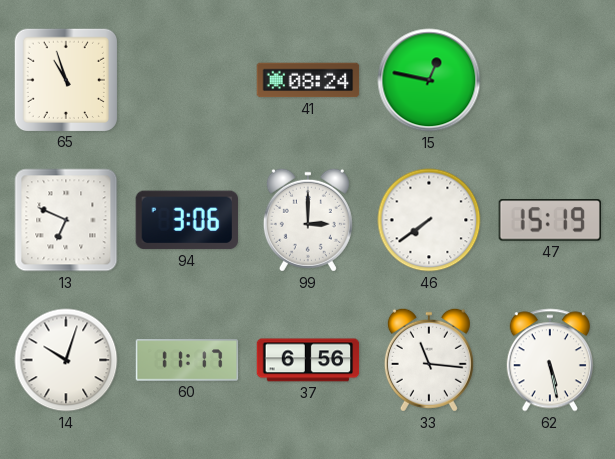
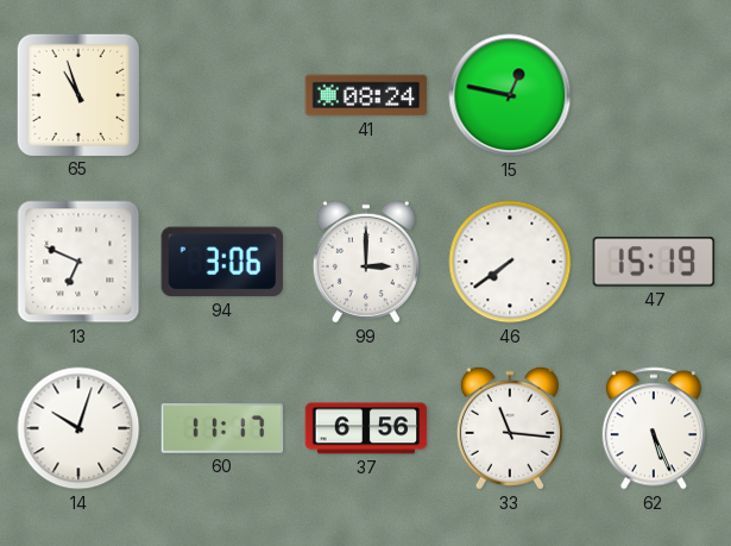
62: 5:28 -> 5:26 (654, 428)
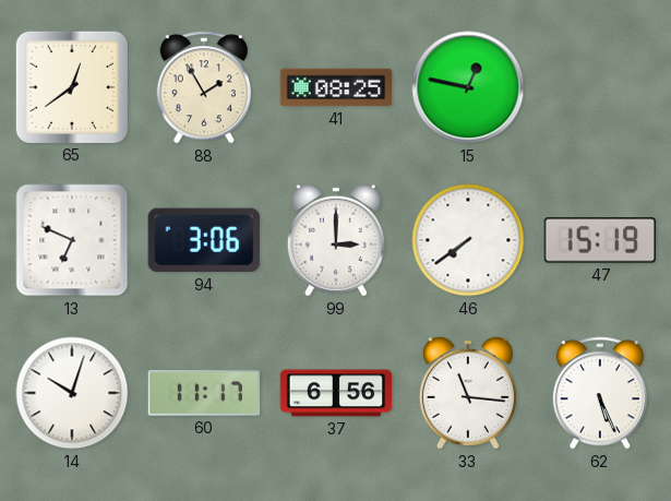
65: 10:57 -> 12:39 (71, 86)
88: none -> 1:55 (204, 87)
41: 08:24 -> 08:25 (336, 87)
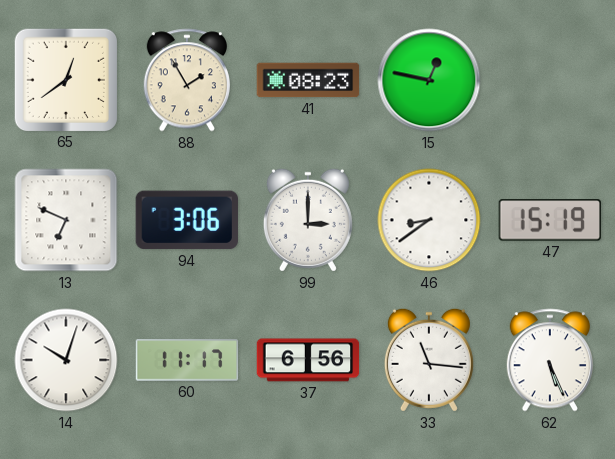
41: 08:25 -> 08:23 (308, 80)
46: 7:39 -> 8:39 (429, 220)
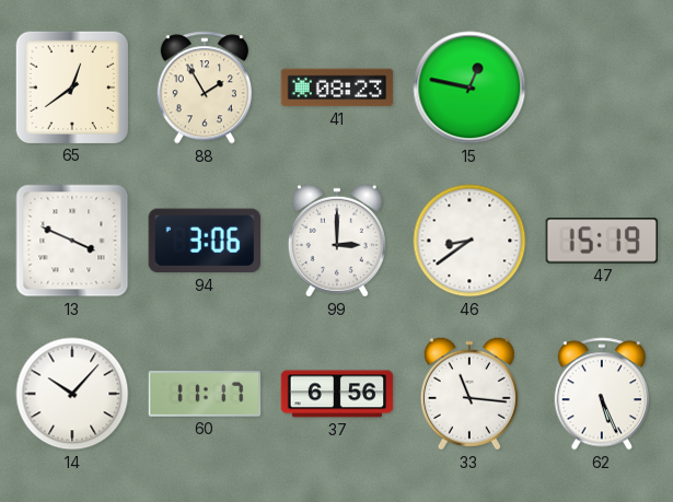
13: 6:49 -> 3:49 (72, 241)
14: 10:03 -> 10:07 (72, 394)
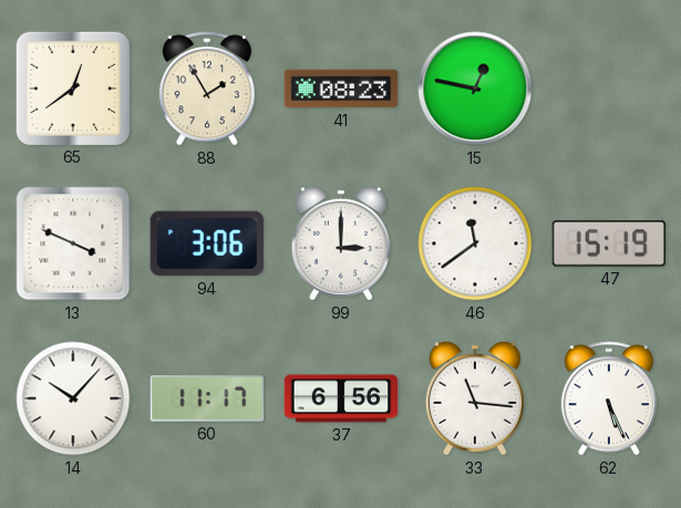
46: 8:39 -> 11:39 (475, 243)
